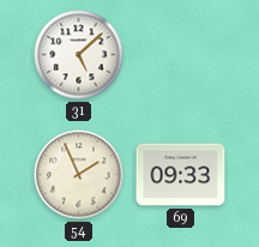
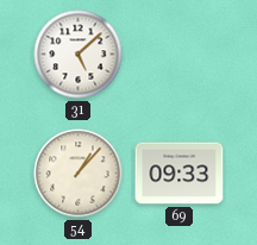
54: 1:56 -> 1:07 (79, 174)
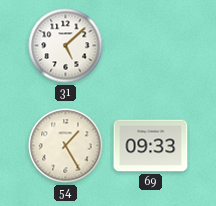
54: 1:07 -> 1:25 (66, 146)
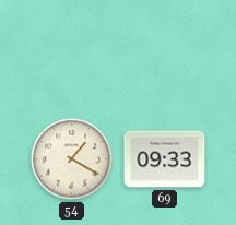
31: 5:08 -> none (66, 46)
54: 1:25 -> 1:20 (72, 159)
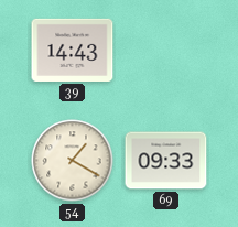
39: none -> 14:43 (73, 50)
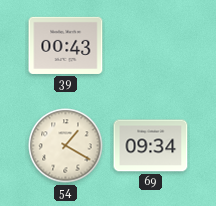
39: 14:43 -> 00:43 (66, 45)
69: 09:33 -> 09:34 (151, 146)
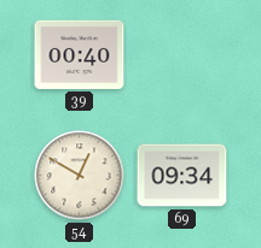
39: 00:43 -> 00:40 (80, 54)
54: 1:20 -> 12:50 (80, 176)
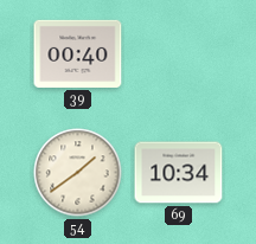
54: 12:50 -> 1:39 (78, 173)
69: 09:34 -> 10:34 (179, 173)
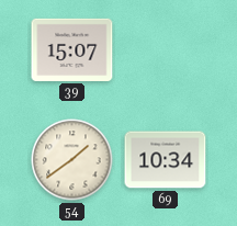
39: 00:40 -> 15:07 (72, 49)
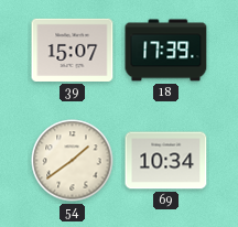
18: none -> 17:39 (166, 51)
